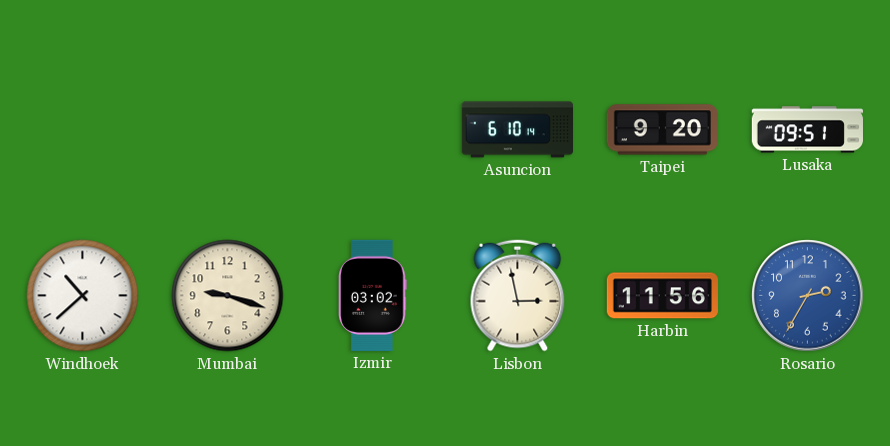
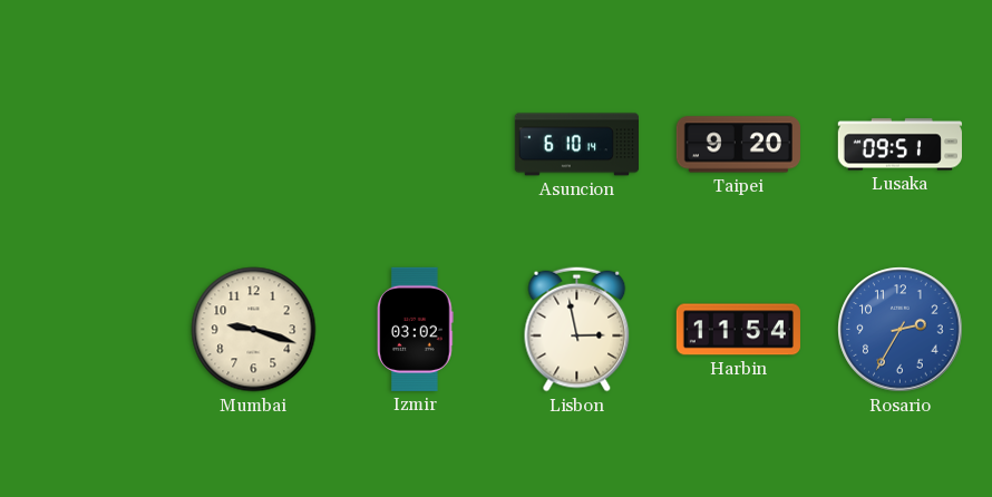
Windhoek: 10:38 -> none (83, 296)
Harbin: 11:56 -> 11:54 (738, 330)
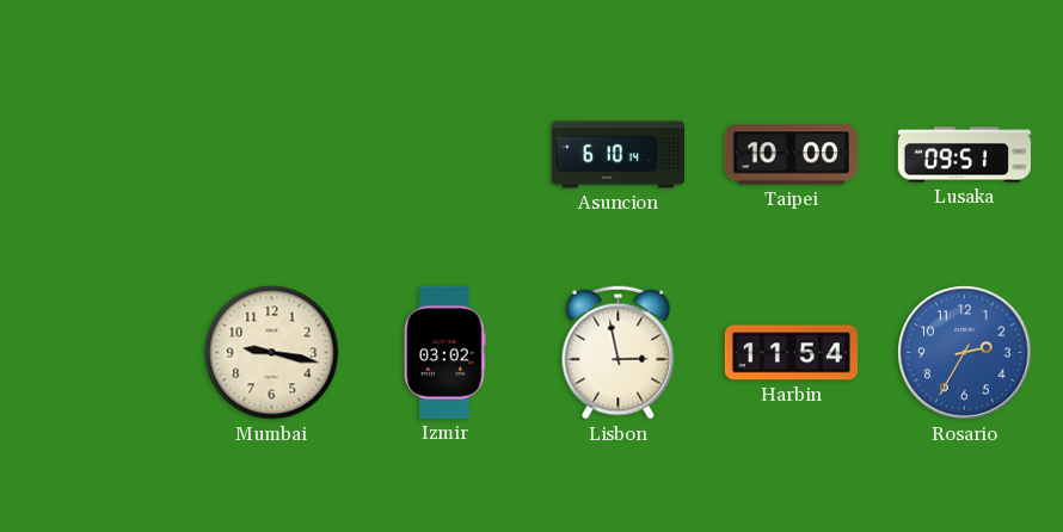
Taipei: 9:20 -> 10:00 (791, 155)
Mumbai: 9:18 -> 9:17 (272, 353)
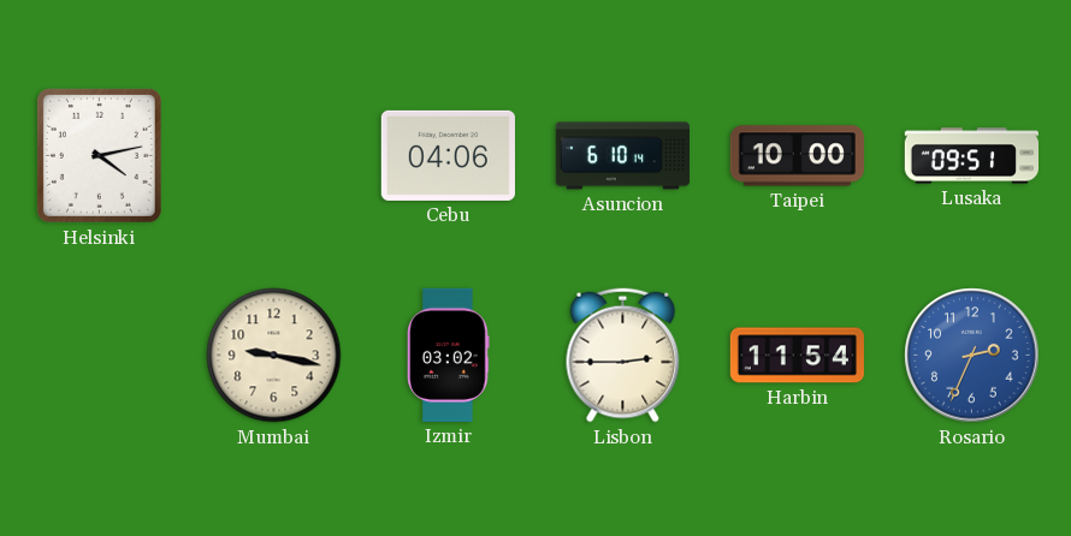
Helsinki: none -> 4:13 (99, 155)
Cebu: none -> 04:06 (448, 155)
Lisbon: 2:58 -> 2:45 (623, 356)
Rosario: 2:35 -> 2:34 (972, 356)
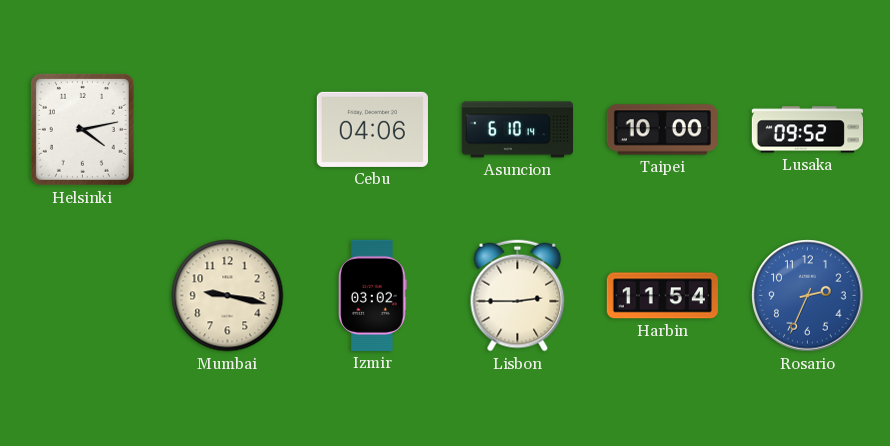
Lusaka: 09:51 -> 09:52 (807, 130)
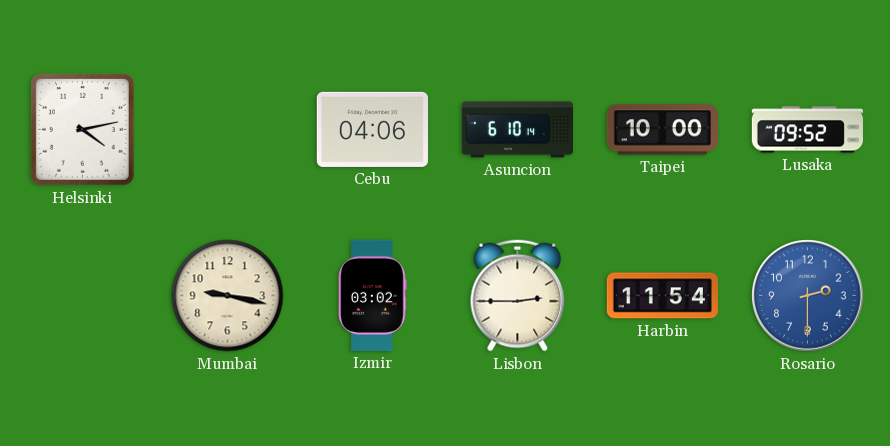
Rosario: 2:34 -> 2:30 (808, 296)
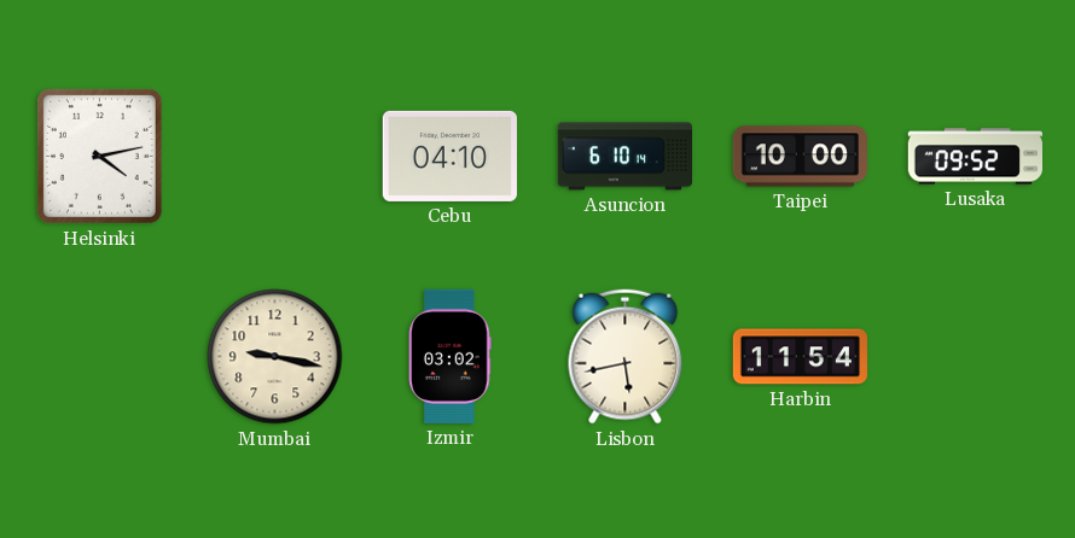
Cebu: 04:06 -> 04:10 (449, 156)
Lisbon: 2:45 -> 5:43 (626, 357)
Rosario: 2:30 -> none (808, 296)
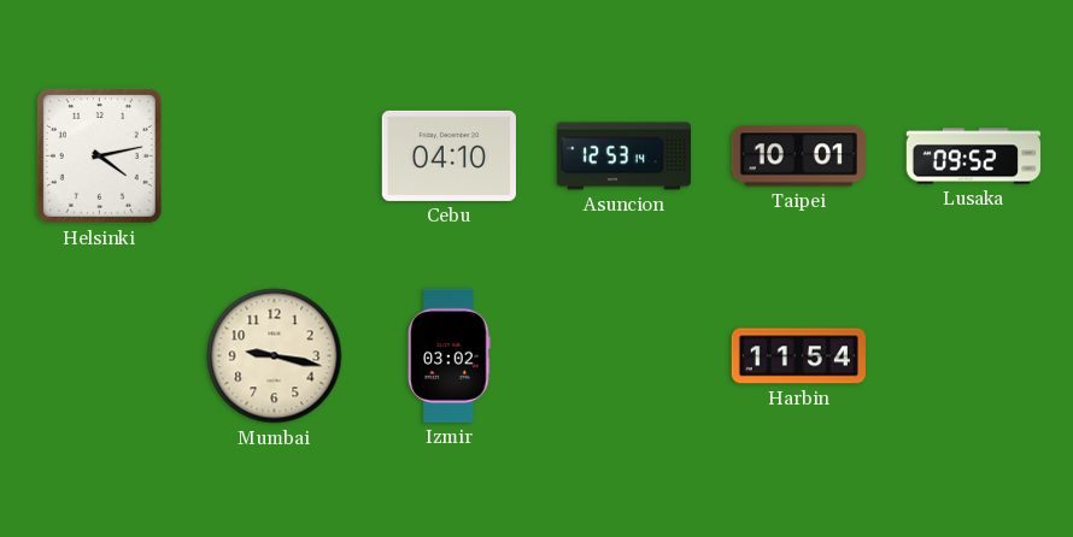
Asuncion: 6:10 -> 12:53 (623, 157)
Taipei: 10:00 -> 10:01 (798, 157)
Lisbon: 5:43 -> none (626, 357)
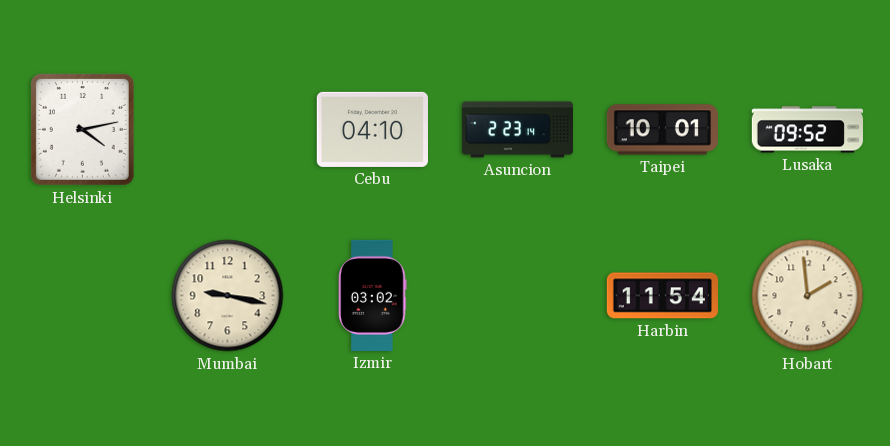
Asuncion: 12:53 -> 2:23 (517, 130)
Hobart: none -> 1:59 (808, 296)
